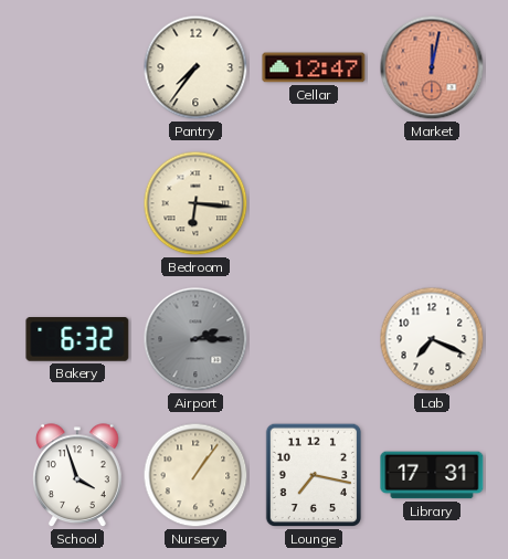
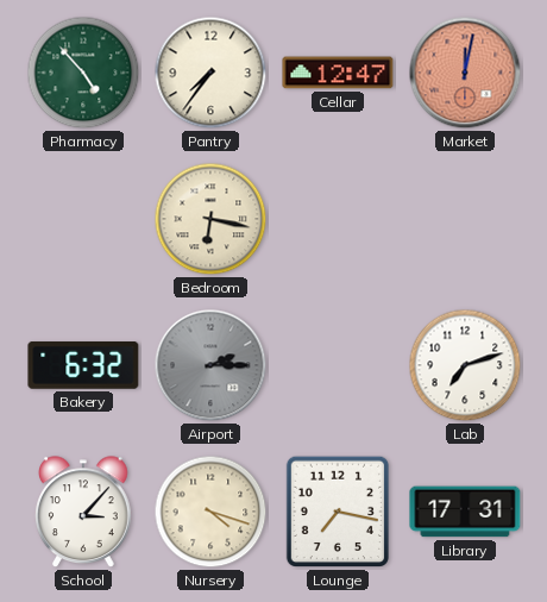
Pharmacy: none -> 4:53 (83, 73)
Bedroom: 6:16 -> 6:17 (210, 219)
Lab: 7:19 -> 7:12 (465, 365)
School: 3:57 -> 3:07 (84, 513)
Nursery: 1:06 -> 4:18 (210, 512)
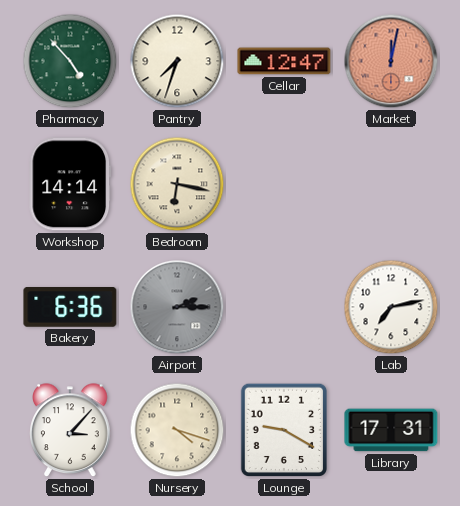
Pantry: 7:36 -> 7:33 (177, 61)
Workshop: none -> 14:14 (69, 184)
Bakery: 6:32 -> 6:36 (70, 308)
Lab: 7:12 -> 7:13 (391, 307)
Lounge: 7:17 -> 9:20 (283, 430)
